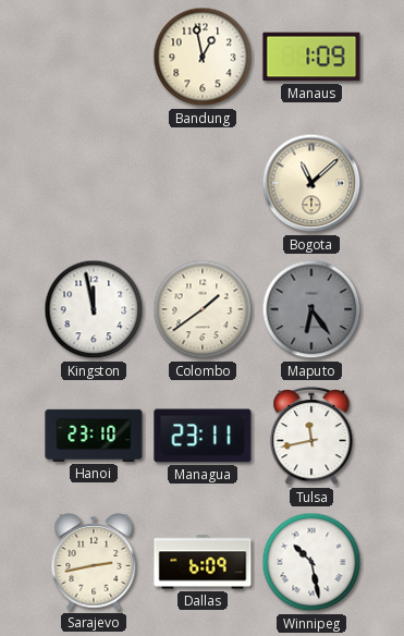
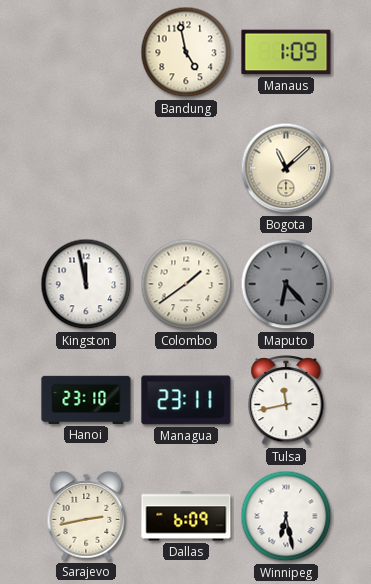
Bandung: 12:58 -> 4:58 (186, 52)
Maputo: 6:24 -> 6:23 (286, 284)
Winnipeg: 10:28 -> 6:28 (286, 516)
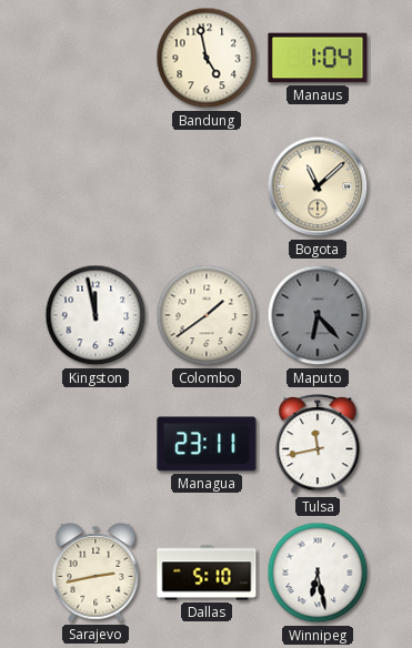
Manaus: 1:09 -> 1:04 (318, 58)
Hanoi: 23:10 -> none (86, 400)
Dallas: 6:09 -> 5:10 (207, 573)
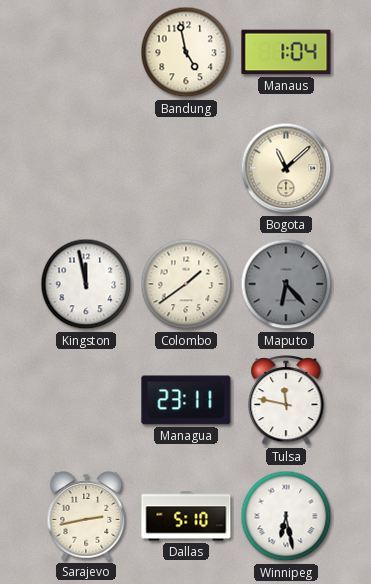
Tulsa: 11:43 -> 11:47 (286, 401)
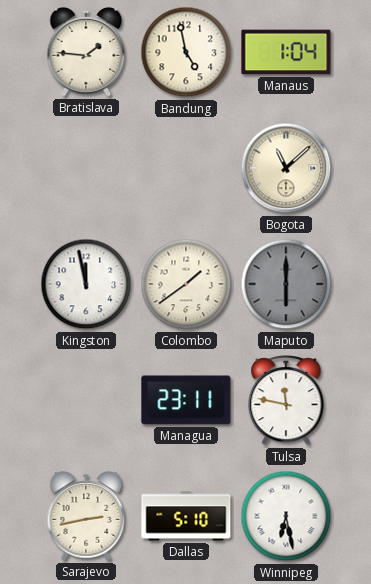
Bratislava: none -> 1:46 (86, 53)
Maputo: 6:23 -> 6:00 (286, 284)
